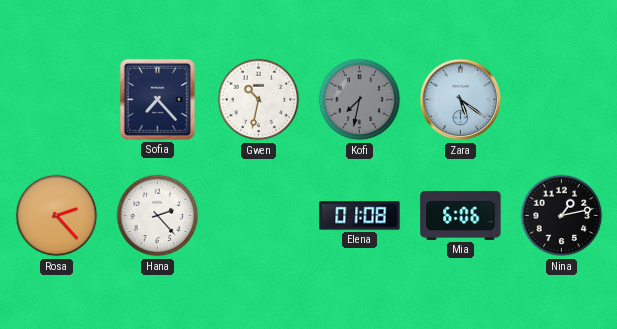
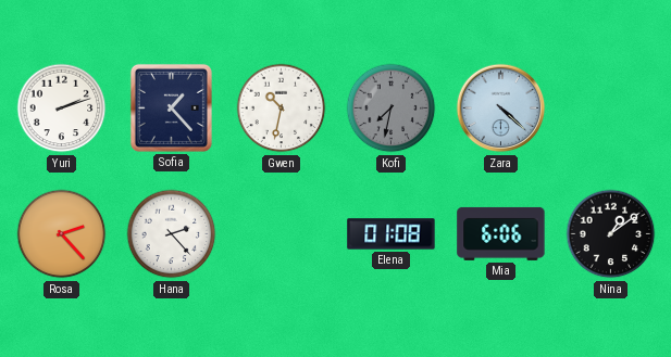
Yuri: none -> 2:12 (62, 109)
Sofia: 7:23 -> 1:23 (171, 107)
Zara: 5:21 -> 4:22 (501, 109)
Nina: 1:13 -> 1:09 (611, 234)
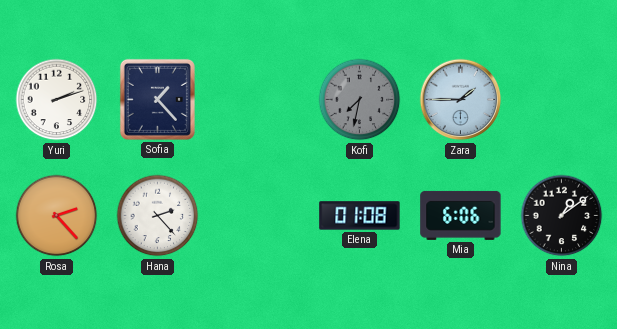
Gwen: 10:32 -> none (282, 109)
Zara: 4:22 -> 1:45 (461, 100)
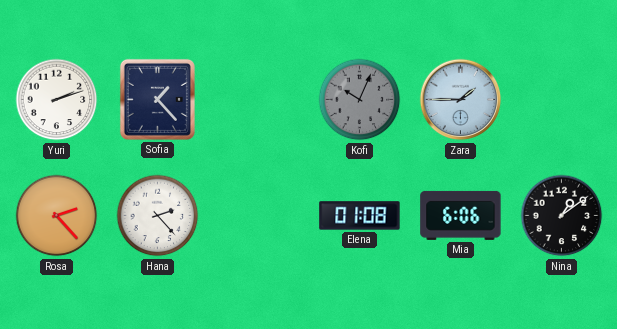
Kofi: 7:32 -> 10:04 (360, 100)
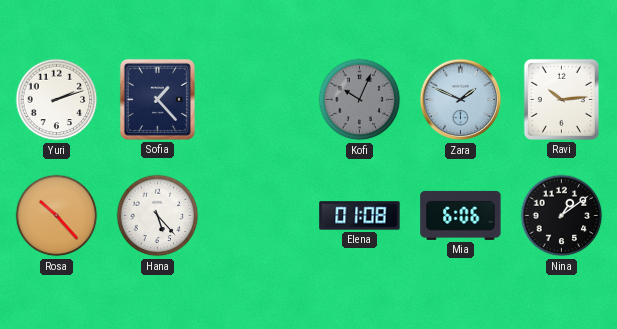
Zara: 1:45 -> 1:49 (461, 100)
Ravi: none -> 10:14 (561, 99)
Rosa: 2:23 -> 10:23 (57, 216)
Hana: 2:23 -> 5:23 (158, 216)
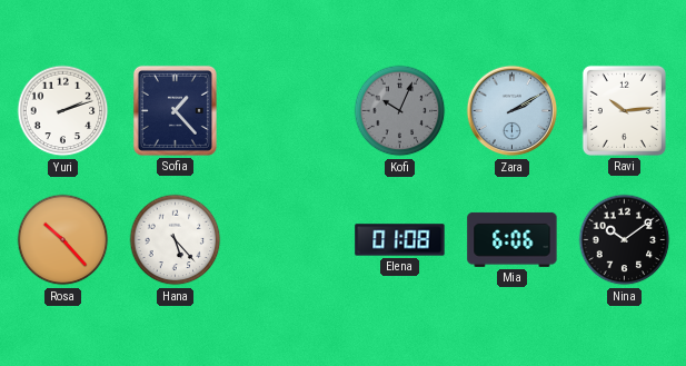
Zara: 1:49 -> 2:10 (513, 111)
Nina: 1:09 -> 10:09 (625, 240)
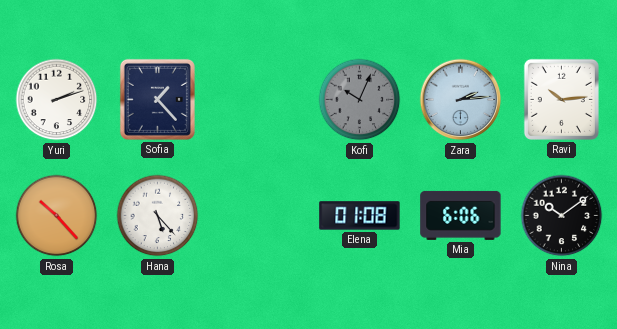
Zara: 2:10 -> 2:14 (461, 100)
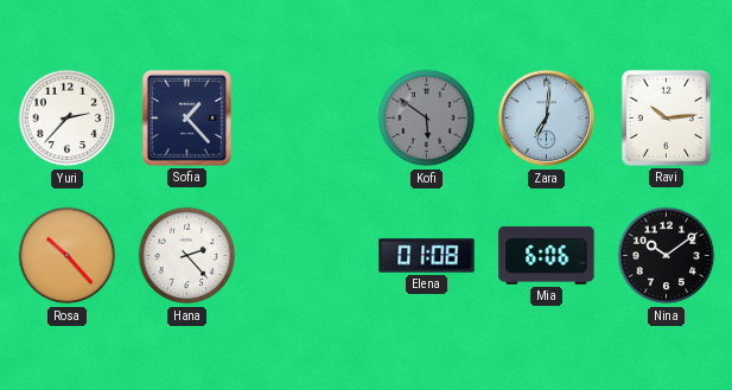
Yuri: 2:12 -> 2:37 (68, 119)
Kofi: 10:04 -> 5:51 (427, 119)
Zara: 2:14 -> 7:01 (547, 119)
Hana: 5:23 -> 2:23 (187, 256)
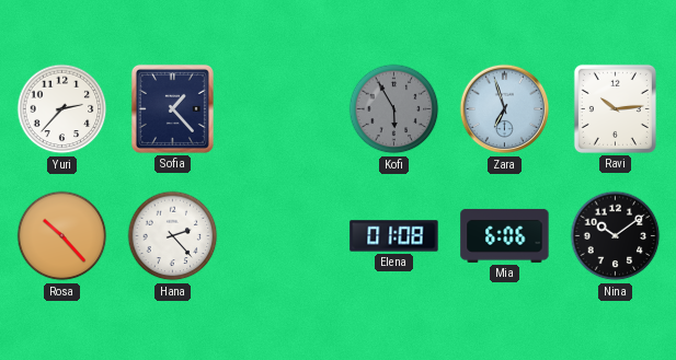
Kofi: 5:51 -> 5:55 (394, 109)
Zara: 7:01 -> 6:57 (505, 109)
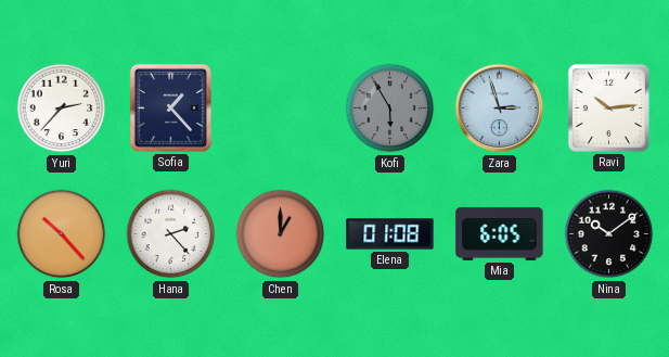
Zara: 6:57 -> 2:57 (500, 109)
Chen: none -> 1:00 (281, 234)
Mia: 6:06 -> 6:05 (500, 233)
